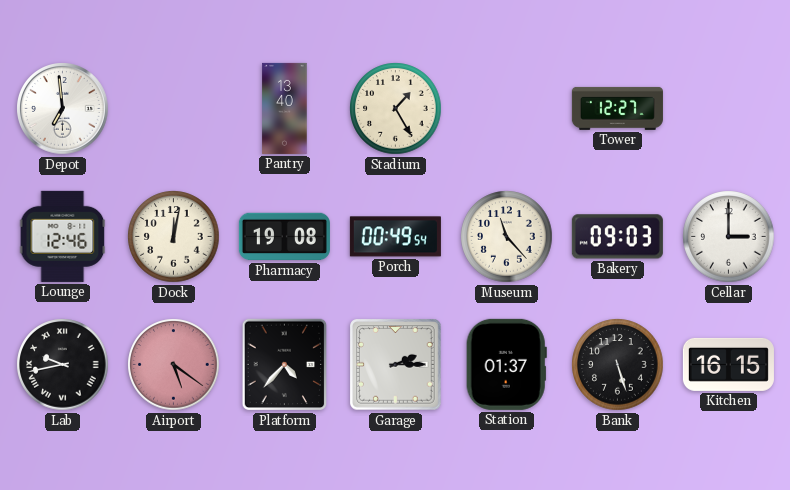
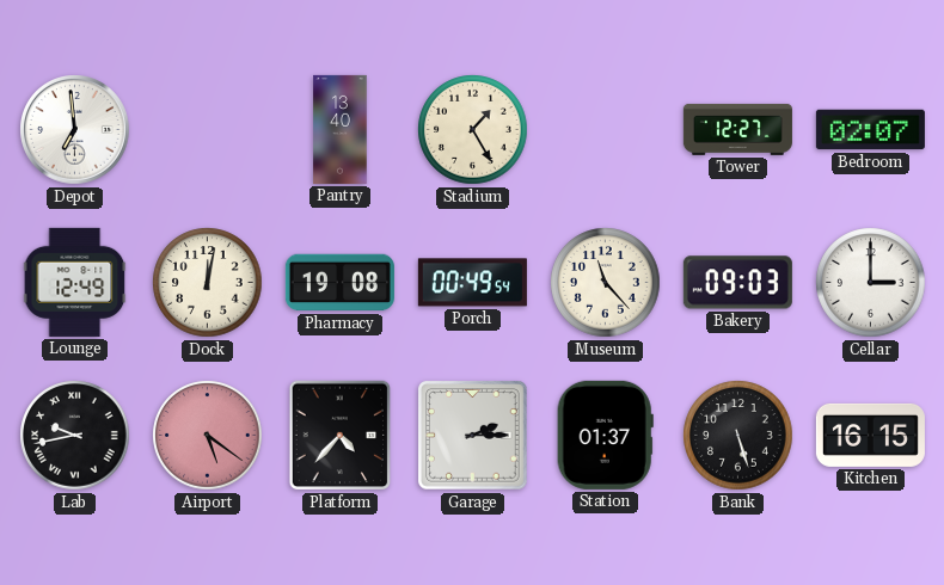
Bedroom: none -> 02:07 (870, 130)
Lounge: 12:46 -> 12:49 (75, 282)
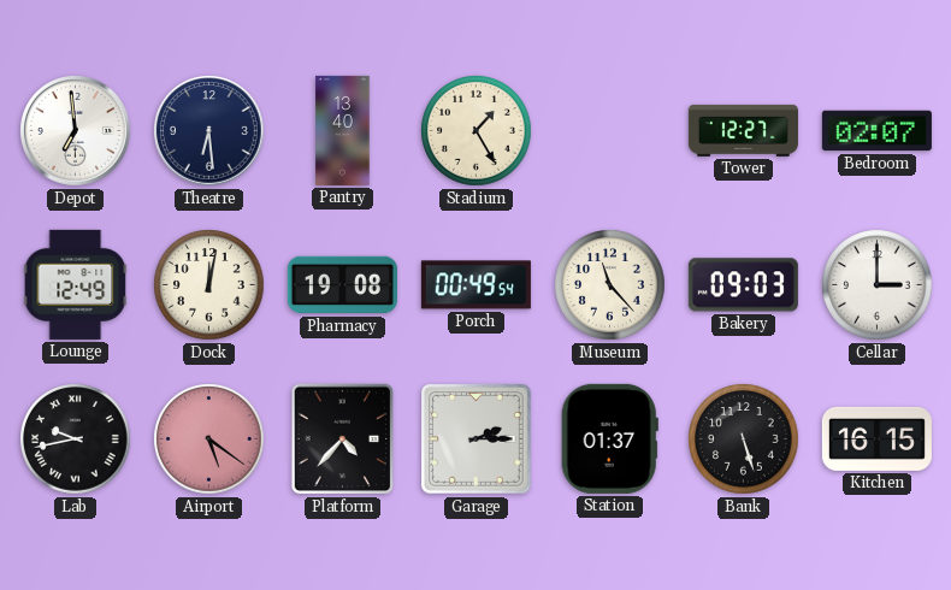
Theatre: none -> 6:29 (209, 131)
